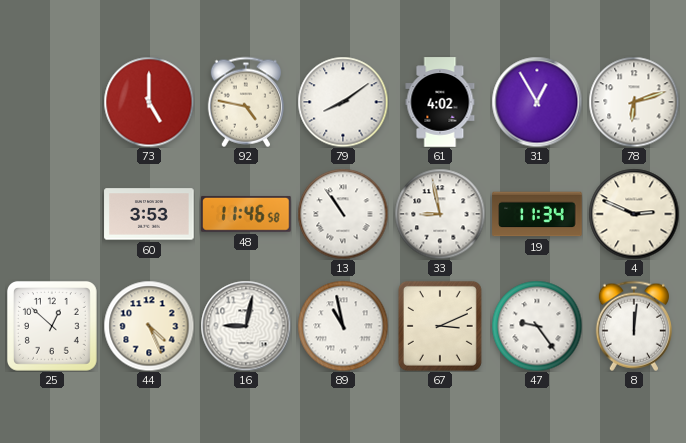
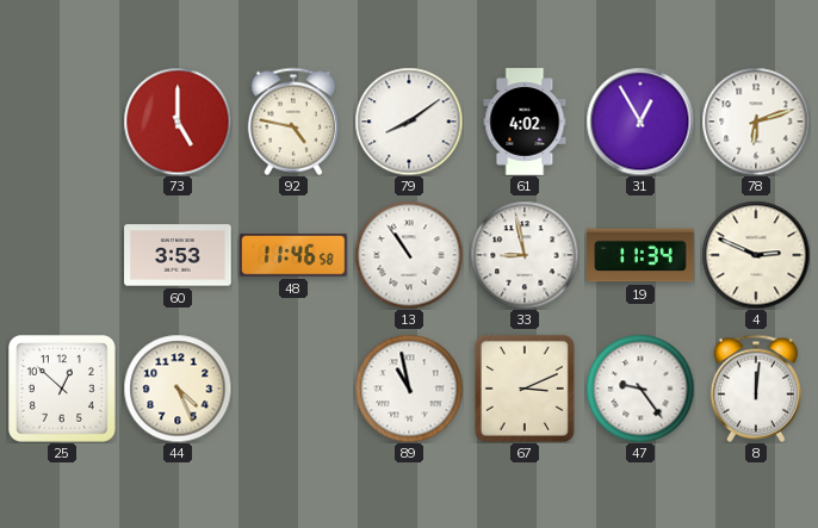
16: 9:02 -> none (246, 326)
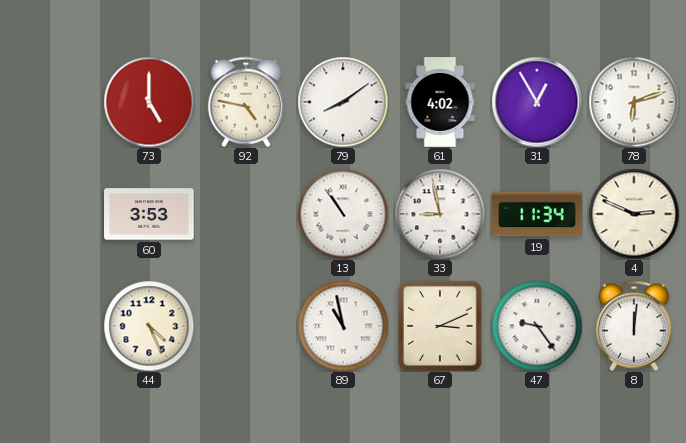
48: 11:46 -> none (295, 255)
25: 12:52 -> none (62, 389)
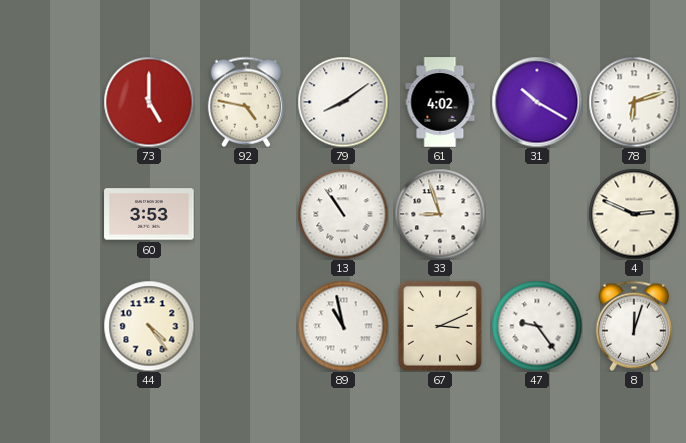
31: 12:55 -> 10:20 (537, 102)
33: 8:58 -> 8:57 (440, 214)
19: 11:34 -> none (537, 214)
44: 4:26 -> 4:24 (149, 326)
8: 12:01 -> 12:03 (634, 326)
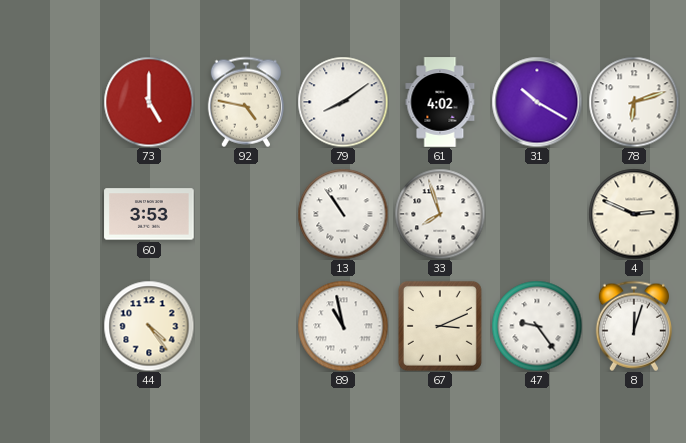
33: 8:57 -> 7:57 (440, 214)
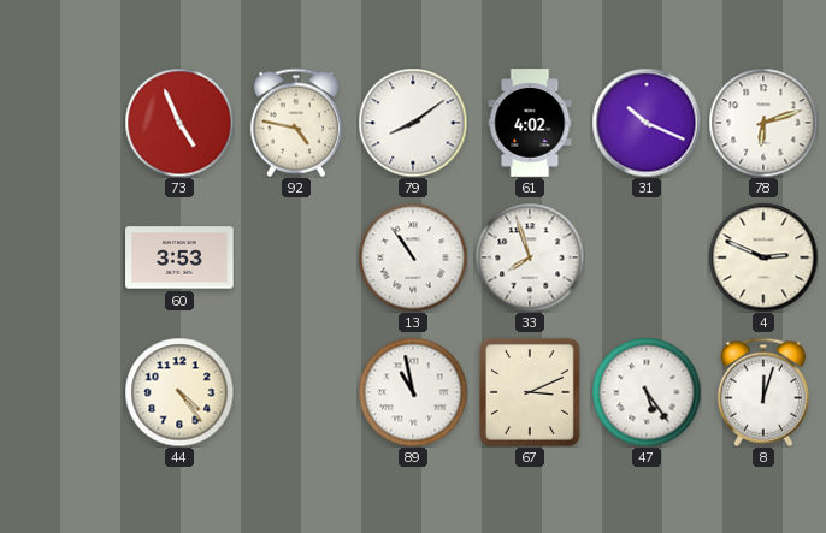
73: 5:00 -> 4:56 (179, 123)
31: 10:20 -> 10:19 (647, 123)
47: 9:24 -> 5:24 (647, 392)
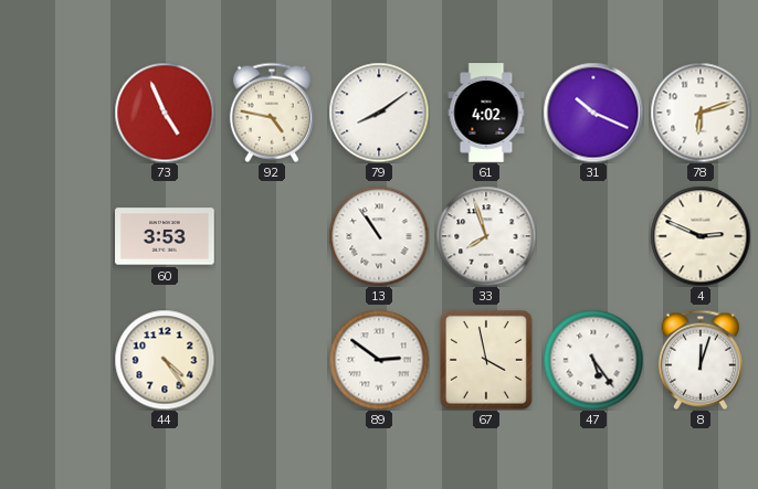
89: 10:58 -> 2:51 (379, 360)
67: 3:11 -> 3:58 (486, 360)
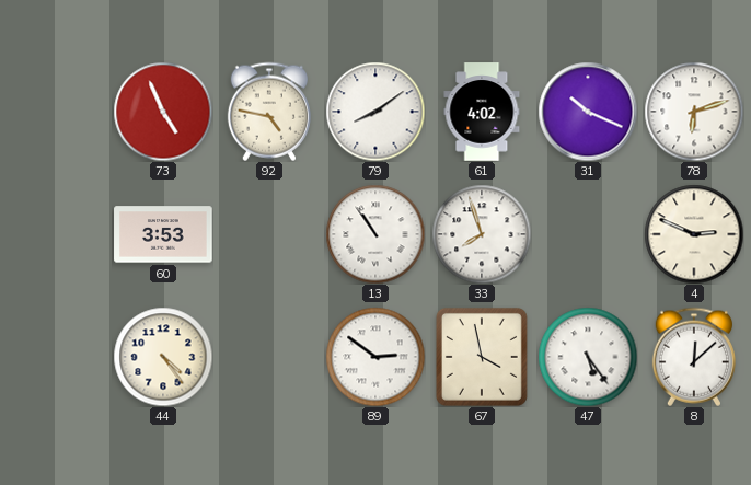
8: 12:03 -> 12:08 (694, 357)
